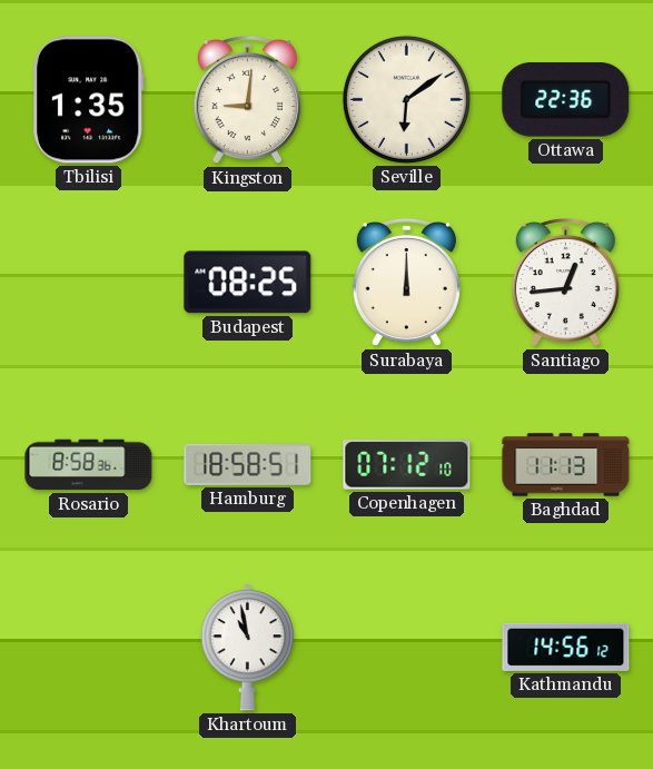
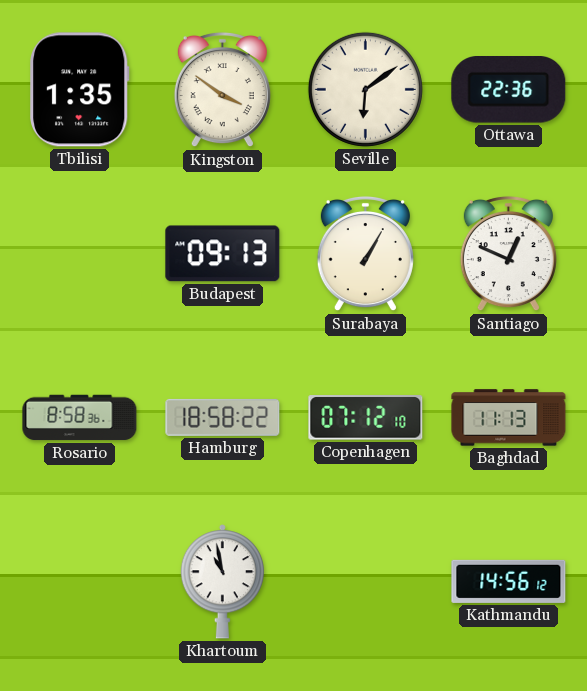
Kingston: 9:01 -> 3:51 (222, 90)
Budapest: 08:25 -> 09:13 (223, 254)
Surabaya: 12:00 -> 1:05 (365, 254)
Santiago: 12:44 -> 12:49 (508, 254)
Hamburg: 18:58:51 -> 18:58:22 (223, 417)
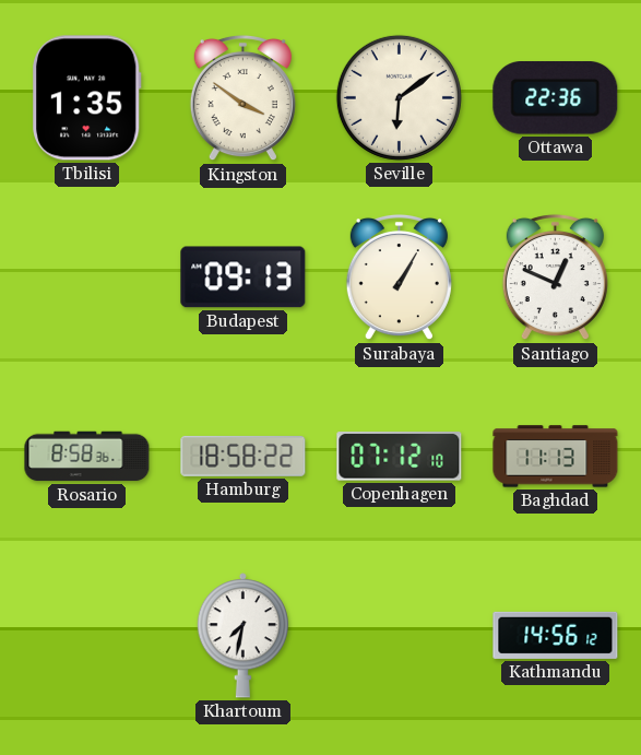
Khartoum: 10:58 -> 7:32 (242, 636)
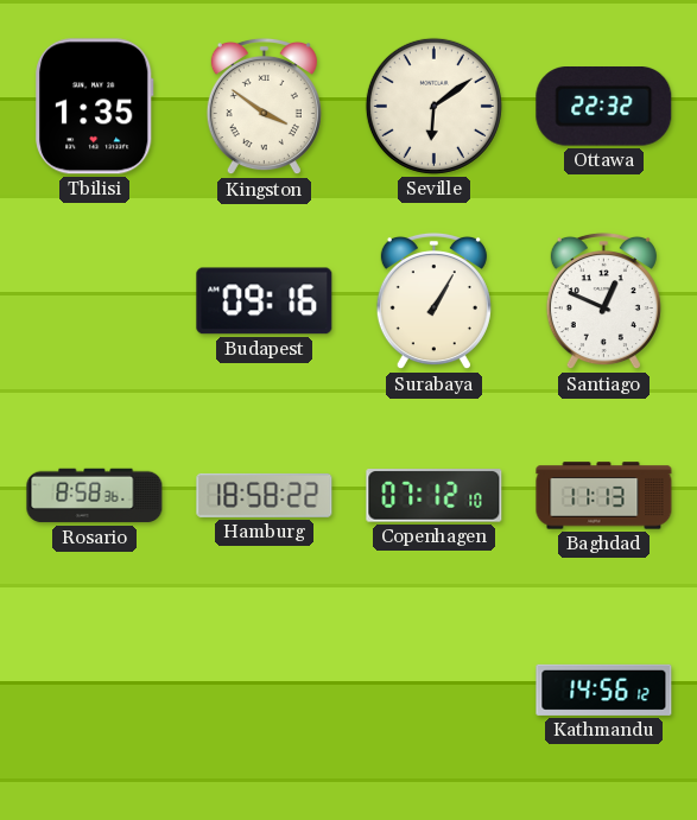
Ottawa: 22:36 -> 22:32 (604, 107)
Budapest: 09:13 -> 09:16 (265, 301)
Khartoum: 7:32 -> none (242, 636)
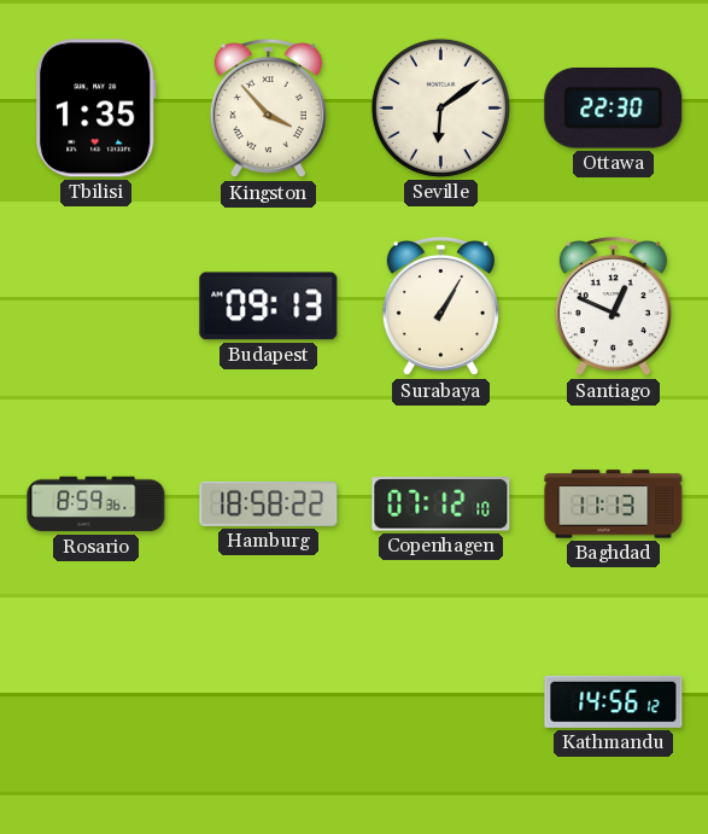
Kingston: 3:51 -> 3:53 (268, 109)
Ottawa: 22:32 -> 22:30 (614, 109)
Budapest: 09:16 -> 09:13 (269, 307)
Rosario: 8:58 -> 8:59 (96, 505)
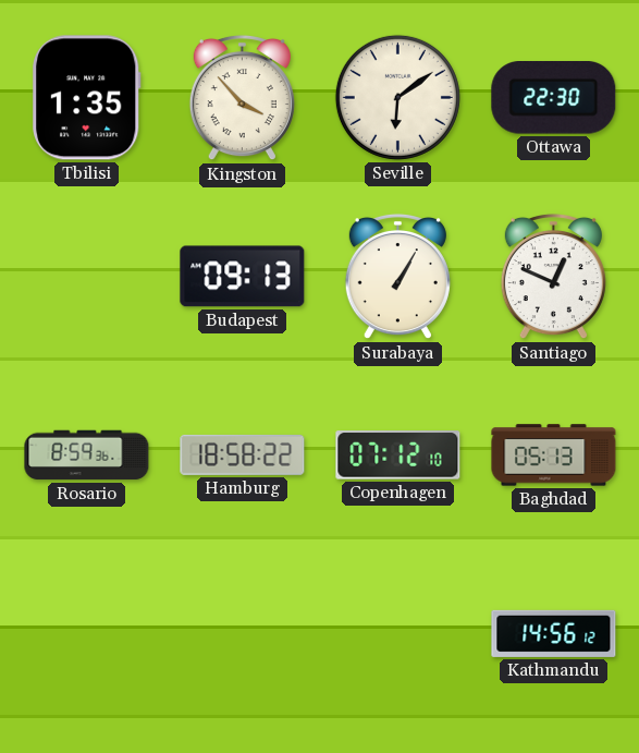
Baghdad: 11:13 -> 05:13 (554, 456)
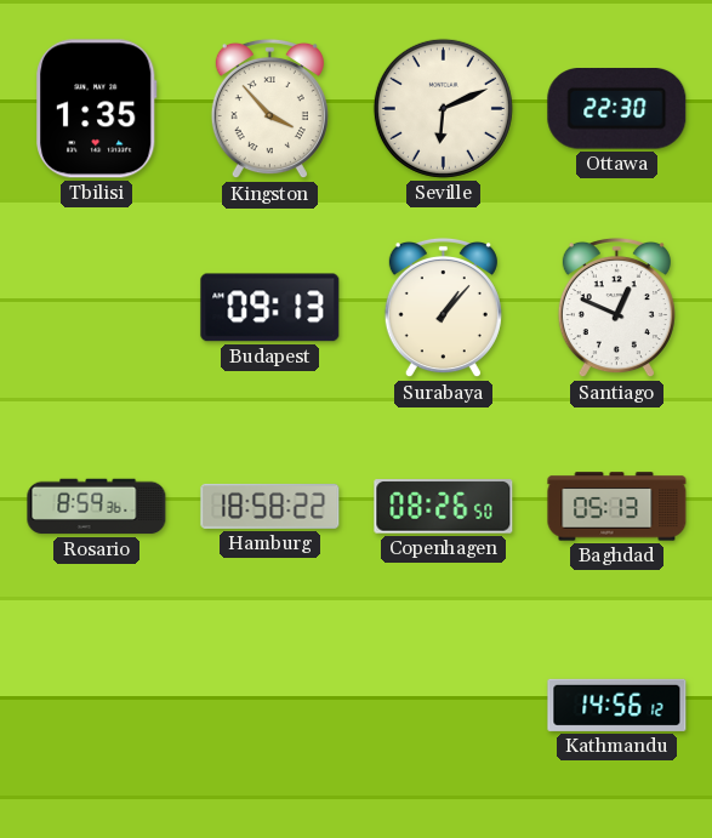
Seville: 6:09 -> 6:11 (443, 108)
Surabaya: 1:05 -> 1:07 (443, 308)
Copenhagen: 07:12 -> 08:26 (444, 507)
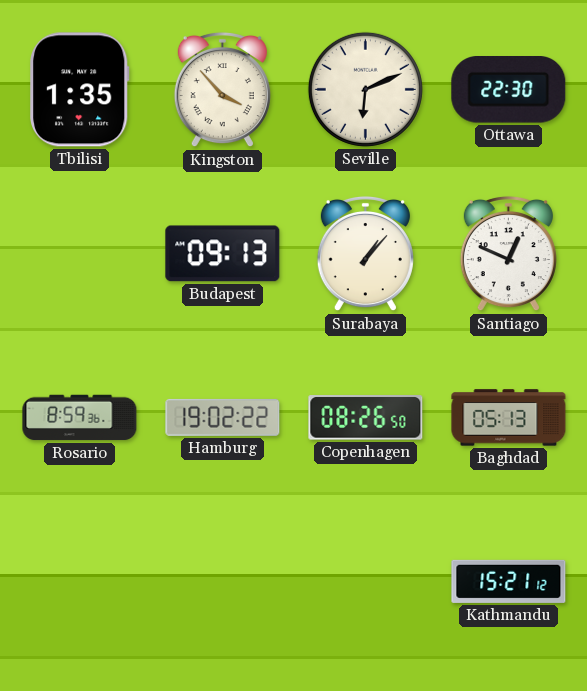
Hamburg: 18:58 -> 19:02 (223, 417)
Kathmandu: 14:56 -> 15:21 (509, 581)
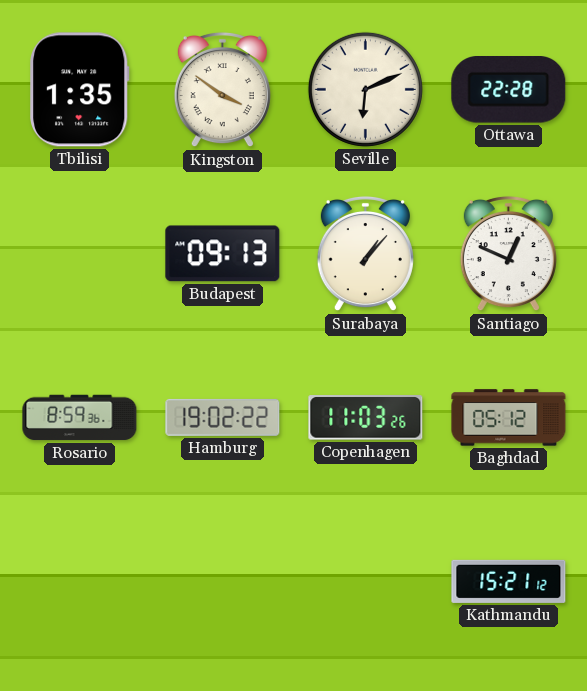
Kingston: 3:53 -> 3:51 (222, 90)
Ottawa: 22:30 -> 22:28 (509, 90)
Copenhagen: 08:26 -> 11:03 (366, 418)
Baghdad: 05:13 -> 05:12 (509, 418)
